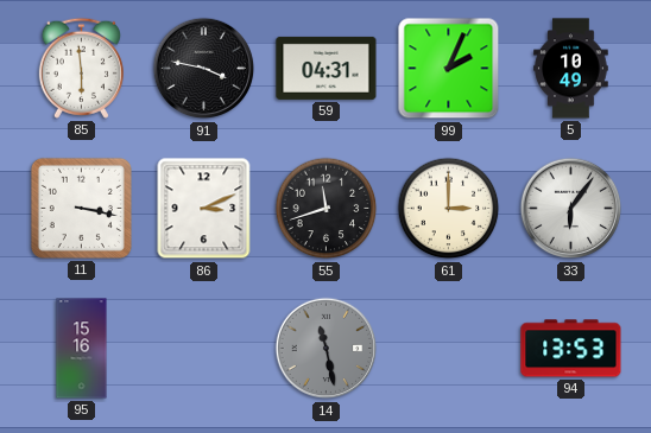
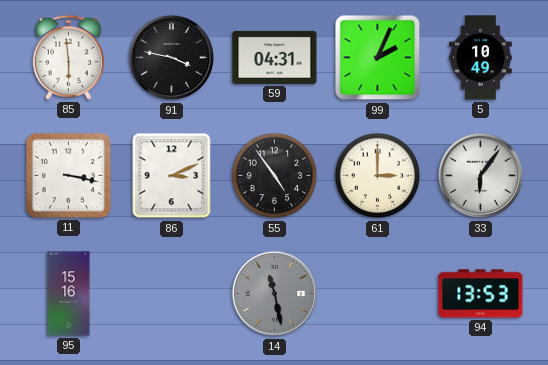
55: 11:42 -> 4:54 (275, 176)
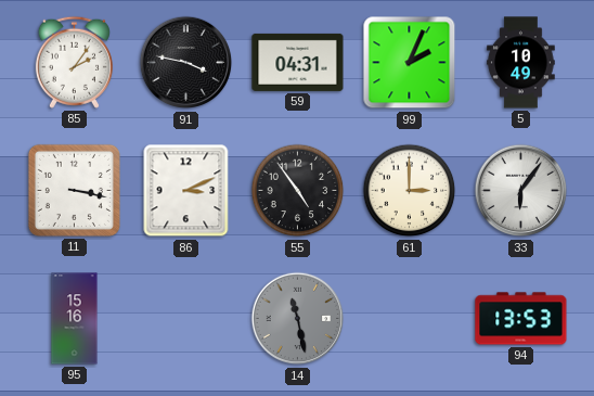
85: 5:59 -> 2:06 (74, 62)
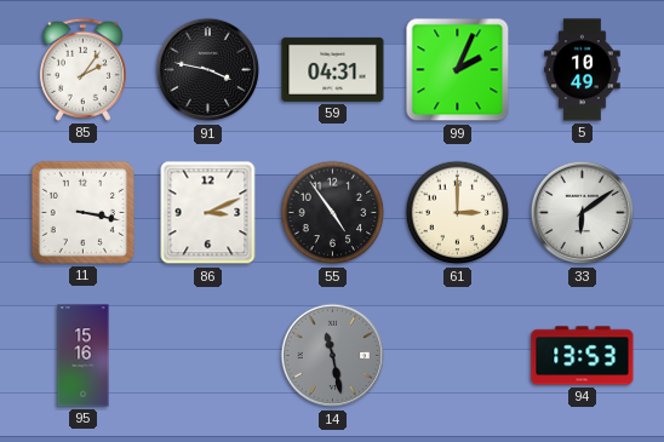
33: 6:06 -> 6:09 (583, 213)
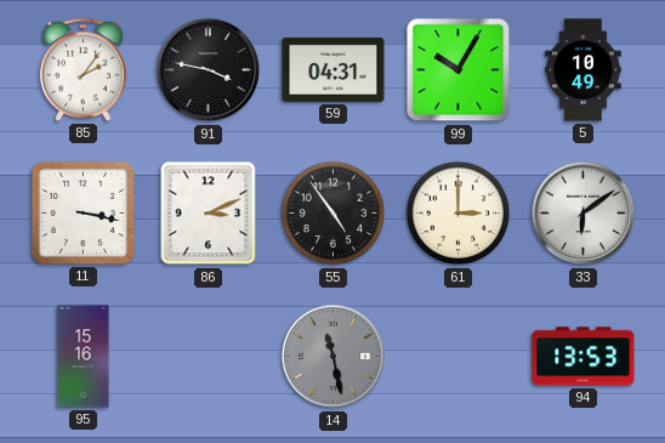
99: 2:04 -> 10:05 (459, 70)
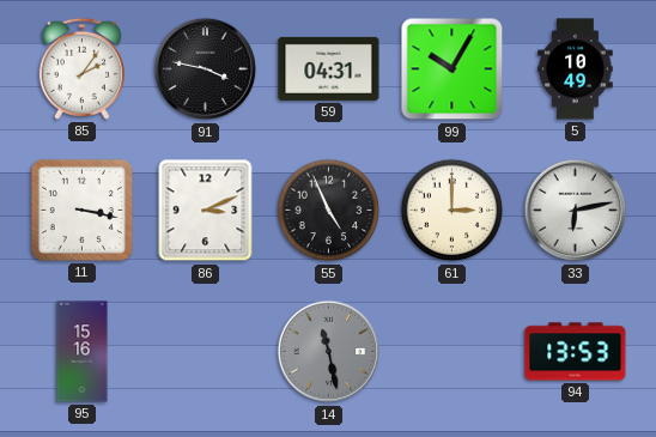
55: 4:54 -> 4:56 (329, 211)
33: 6:09 -> 6:13 (576, 211)
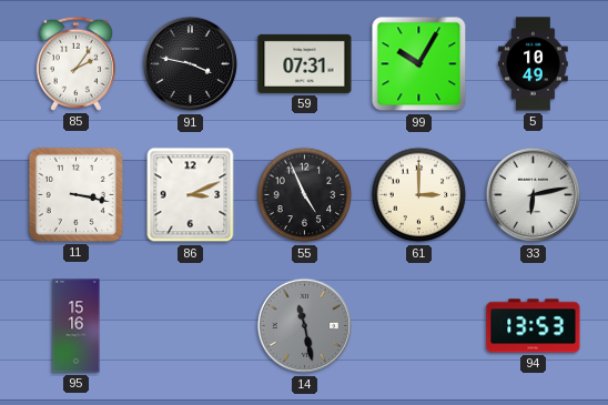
59: 04:31 -> 07:31 (305, 63)
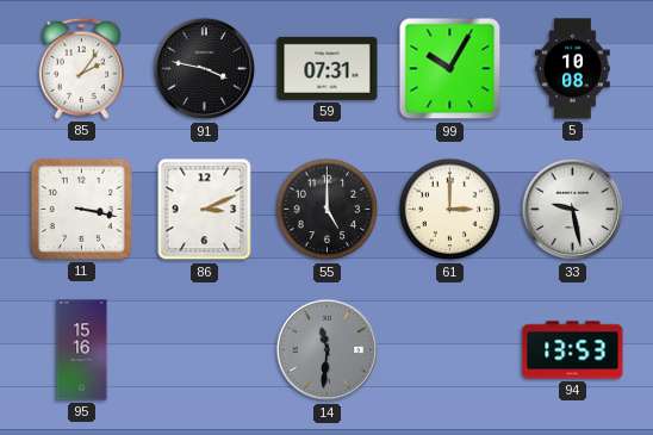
5: 10:49 -> 10:08 (573, 69)
55: 4:56 -> 5:00 (328, 210)
33: 6:13 -> 9:28 (573, 210)
14: 11:28 -> 11:31 (328, 350)
